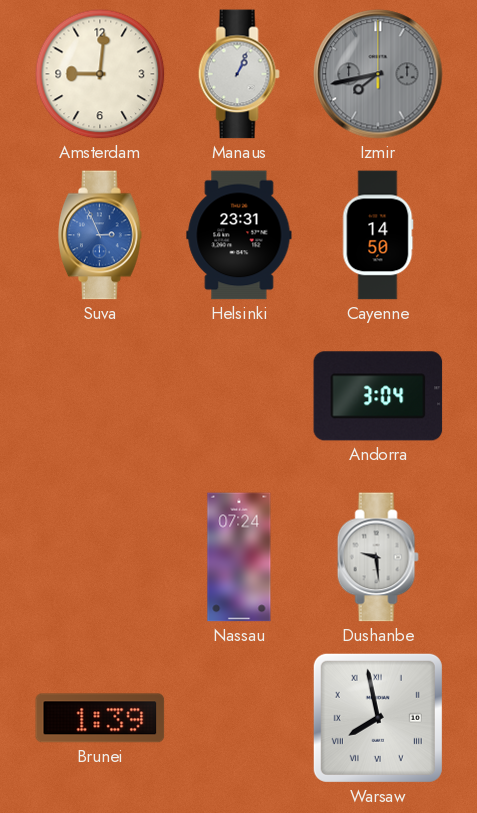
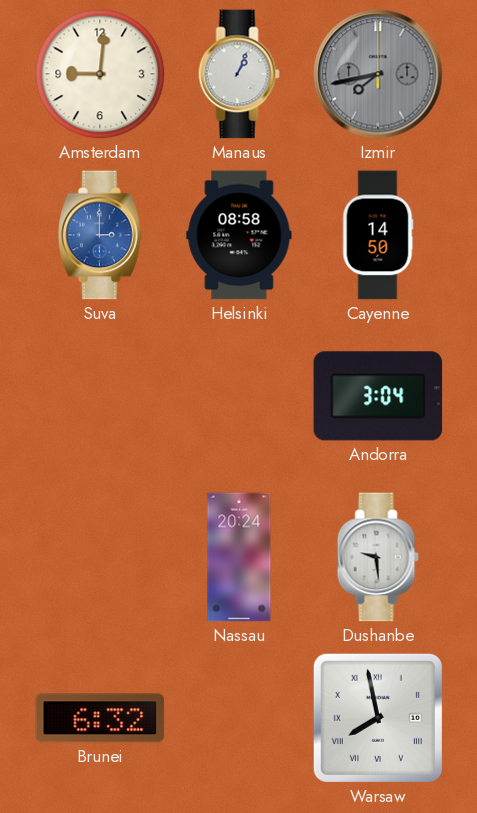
Suva: 2:56 -> 3:00 (100, 235)
Helsinki: 23:31 -> 08:58 (239, 235)
Nassau: 07:24 -> 20:24 (239, 557)
Brunei: 1:39 -> 6:32 (100, 718)
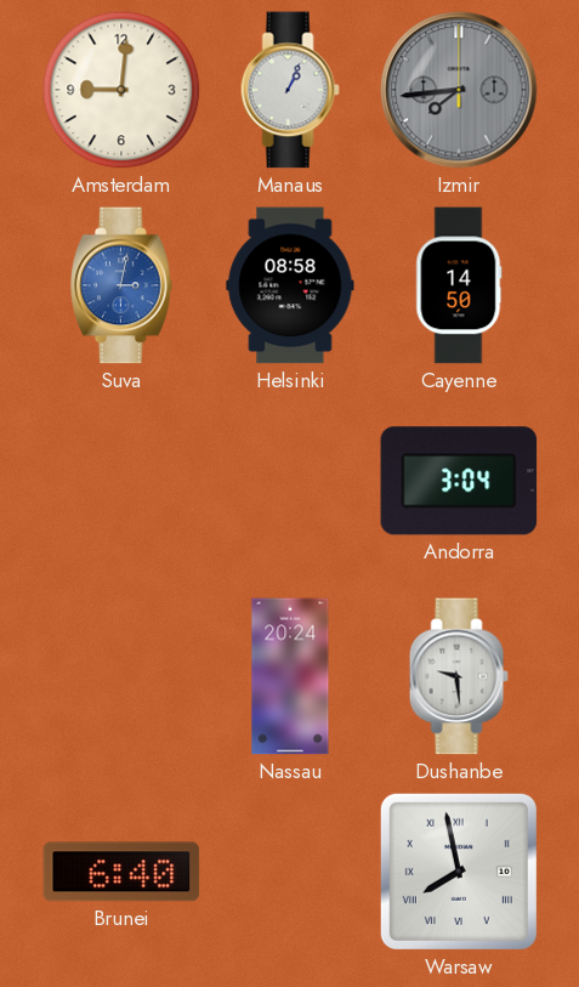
Izmir: 7:43 -> 7:44 (459, 90)
Suva: 3:00 -> 3:02 (121, 285)
Brunei: 6:32 -> 6:40 (121, 872)
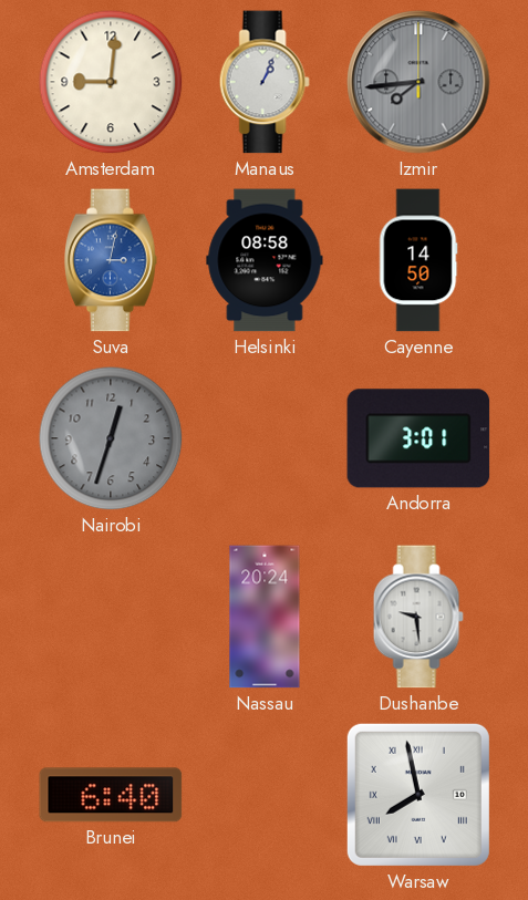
Nairobi: none -> 12:33 (111, 438)
Andorra: 3:04 -> 3:01 (418, 438)
